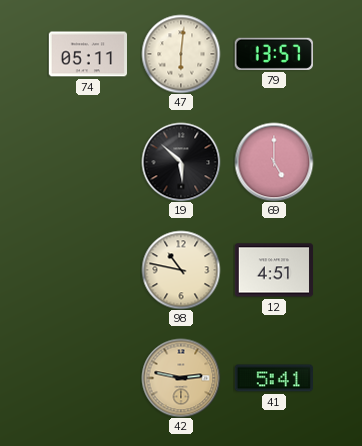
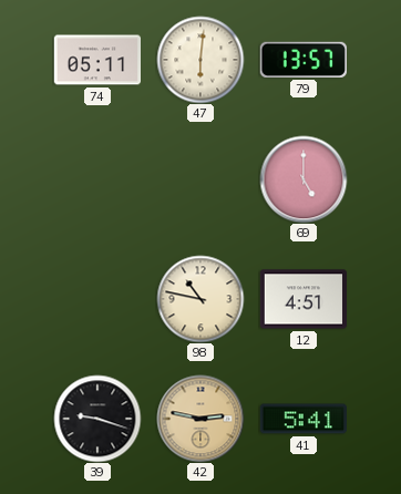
19: 5:52 -> none (181, 162)
39: none -> 9:18 (97, 419)
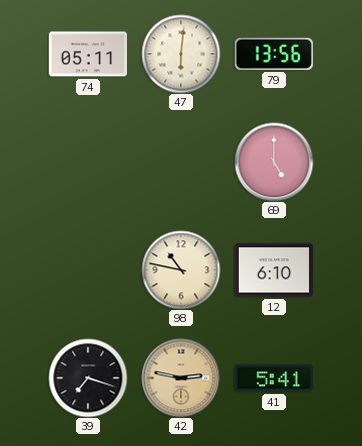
79: 13:57 -> 13:56 (274, 54)
12: 4:51 -> 6:10 (274, 270)
39: 9:18 -> 7:18 (88, 378)
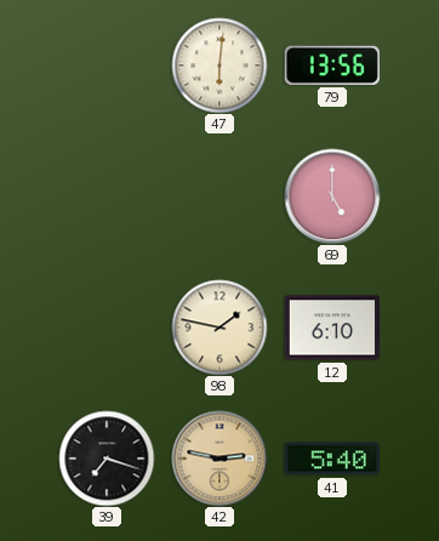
74: 05:11 -> none (87, 54)
98: 10:47 -> 1:47 (219, 328)
41: 5:41 -> 5:40 (331, 459)
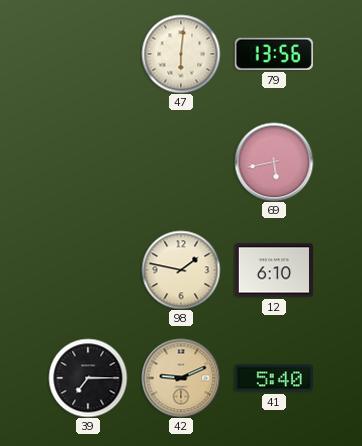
69: 5:00 -> 5:43 (274, 162)
39: 7:18 -> 7:15 (88, 378)
42: 2:47 -> 9:11 (181, 378)
